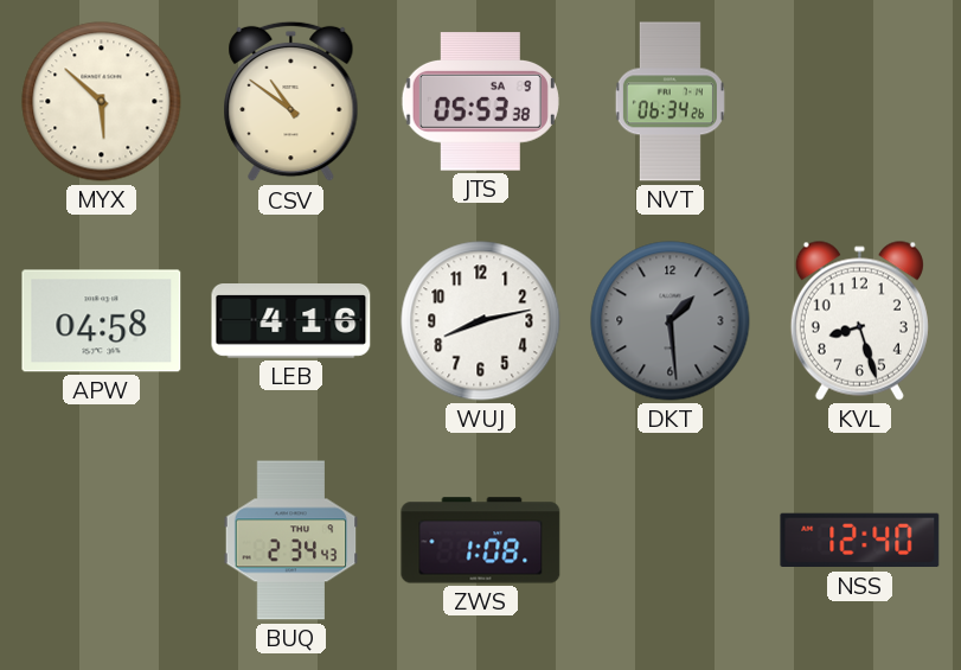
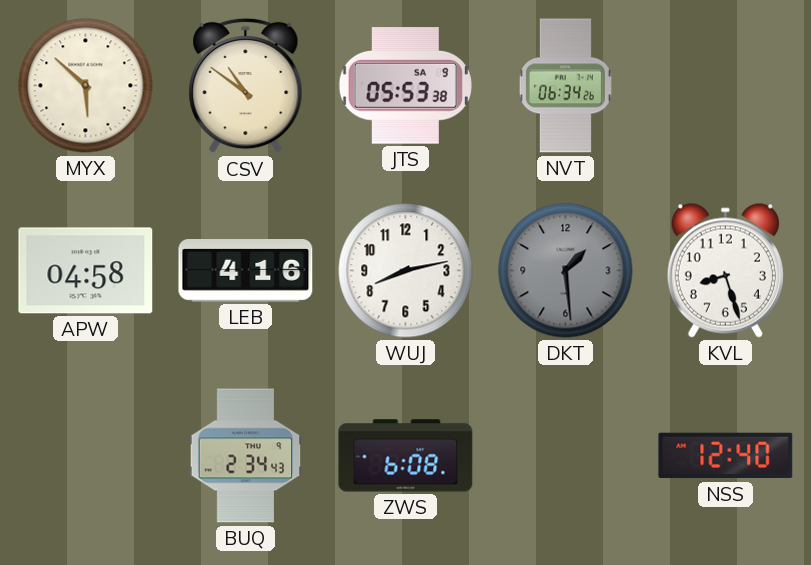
ZWS: 1:08 -> 6:08 (406, 456)
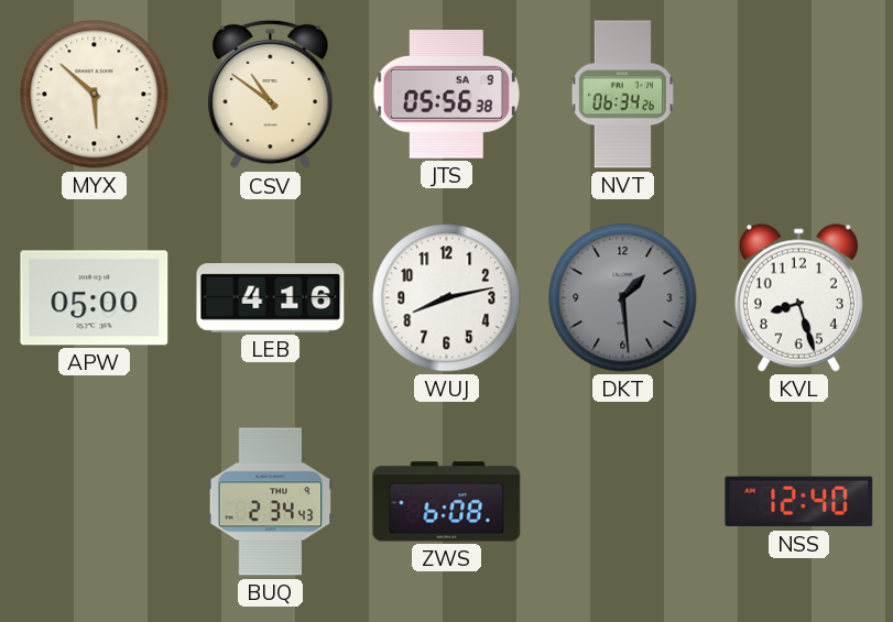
JTS: 05:53 -> 05:56 (446, 95)
APW: 04:58 -> 05:00 (95, 298)
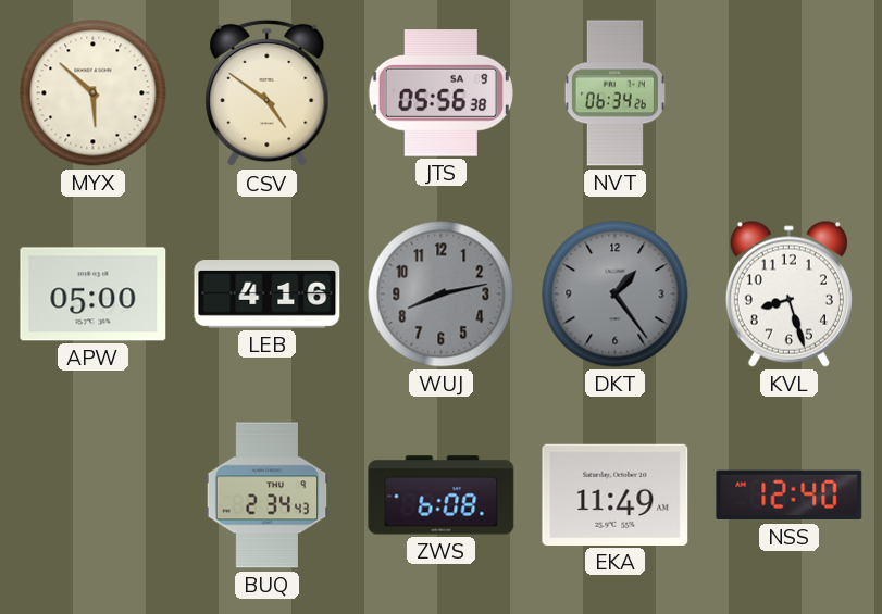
CSV: 10:51 -> 4:51 (268, 93)
WUJ dial: white -> grey (442, 295)
DKT: 1:29 -> 1:24 (616, 295)
EKA: none -> 11:49 (616, 494)
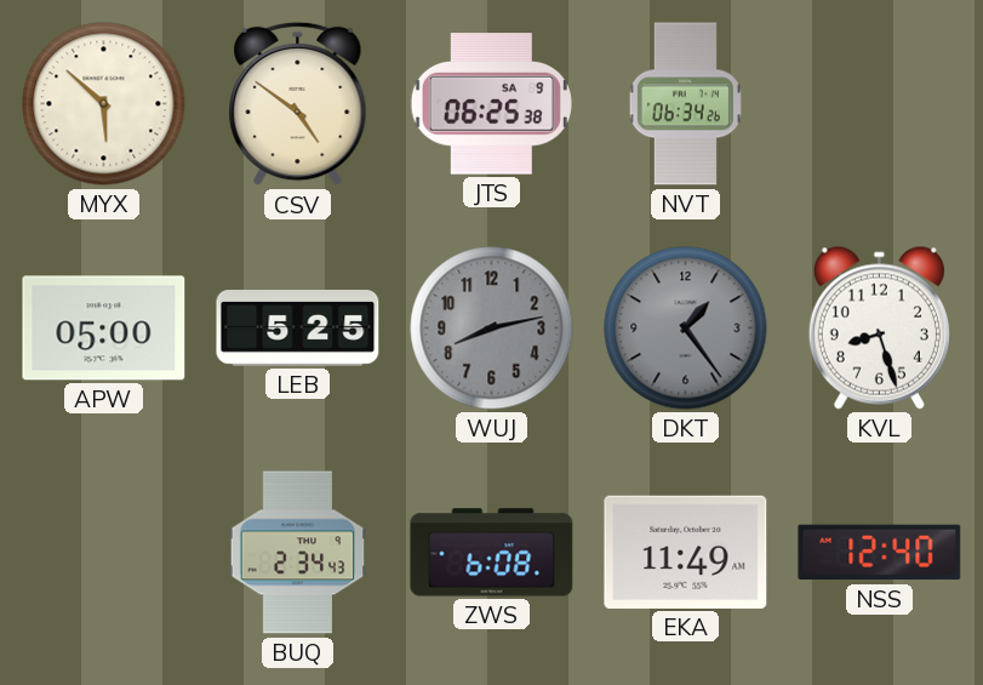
JTS: 05:56 -> 06:25 (491, 104)
LEB: 4:16 -> 5:25 (298, 329)
